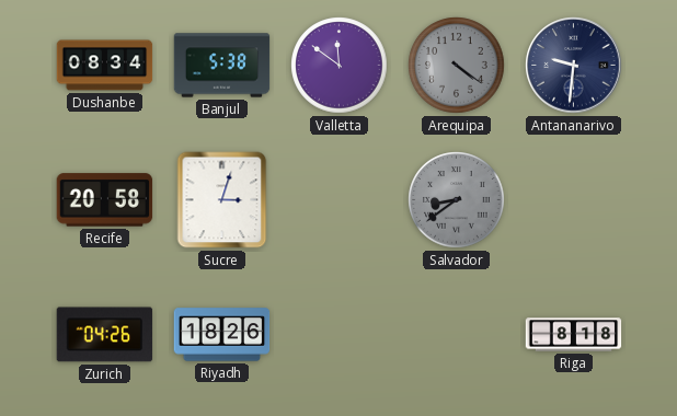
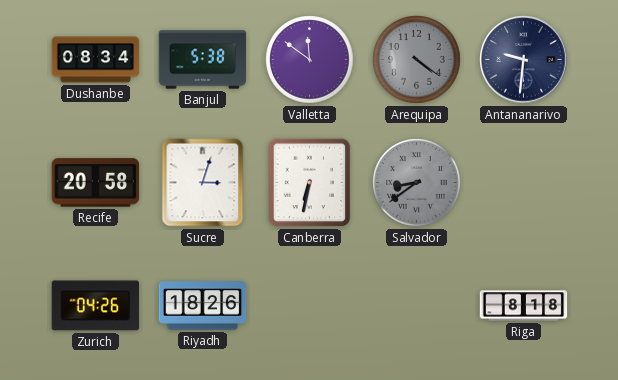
Canberra: none -> 6:32 (310, 183)
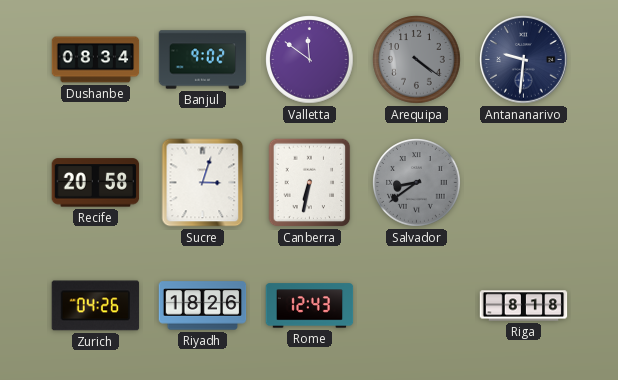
Banjul: 5:38 -> 9:02 (203, 60)
Rome: none -> 12:43 (310, 306)
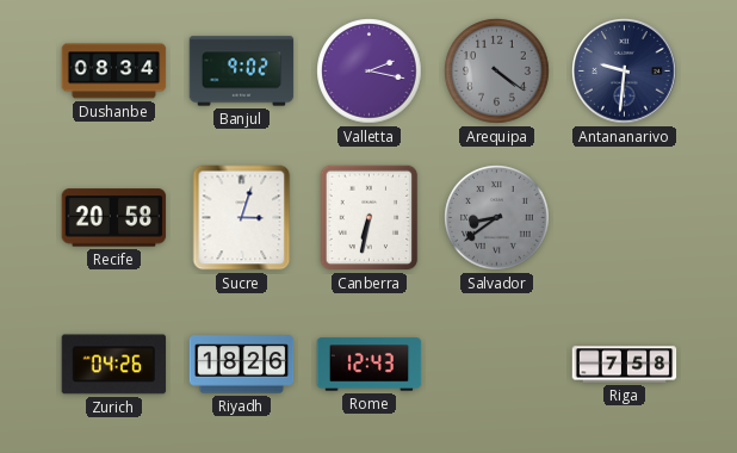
Valletta: 11:51 -> 2:17 (370, 72)
Riga: 8:18 -> 7:58 (625, 365)
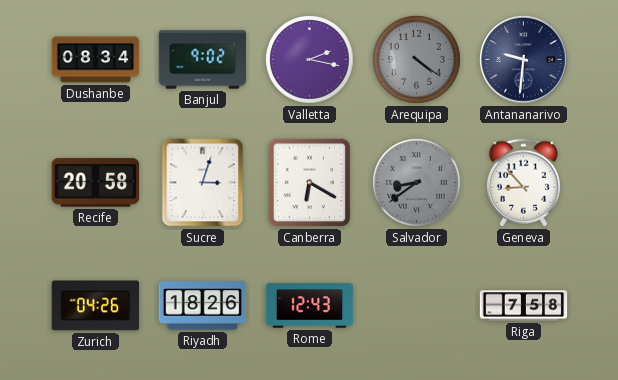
Canberra: 6:32 -> 6:20 (310, 183)
Geneva: none -> 8:53 (523, 183)
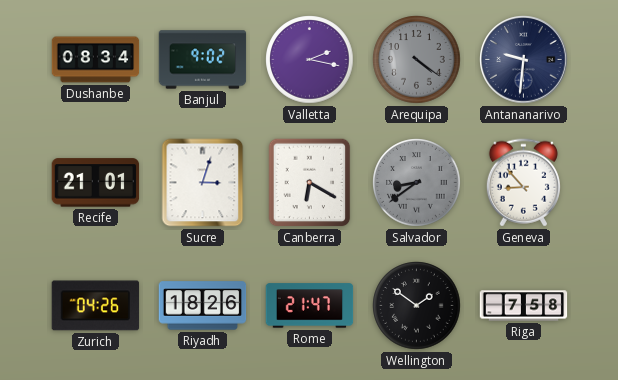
Recife: 20:58 -> 21:01 (96, 183)
Rome: 12:43 -> 21:47 (310, 306)
Wellington: none -> 1:51 (417, 306)
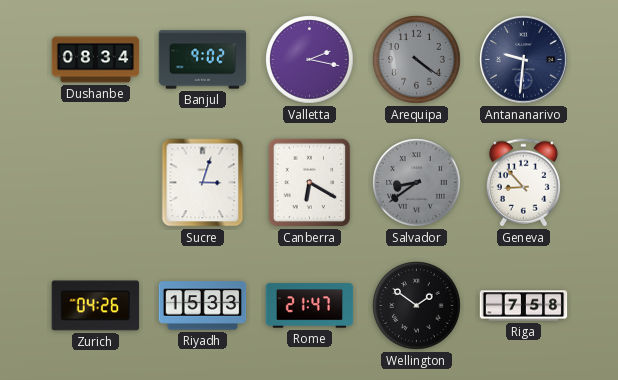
Recife: 21:01 -> none (96, 183)
Riyadh: 18:26 -> 15:33 (203, 306)
